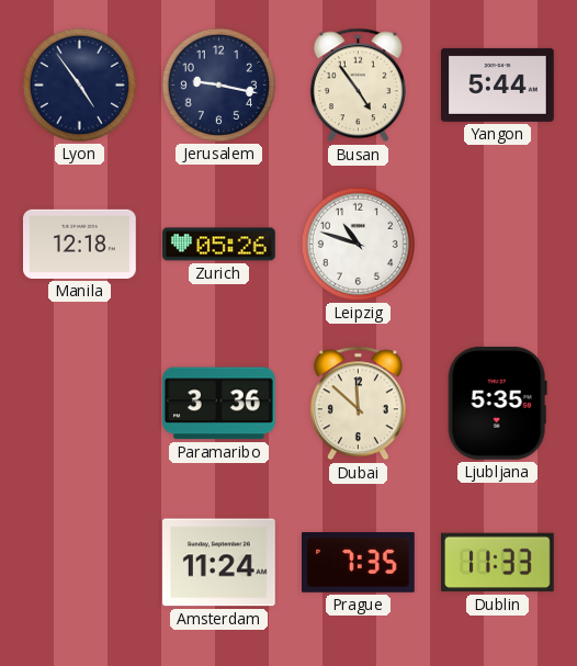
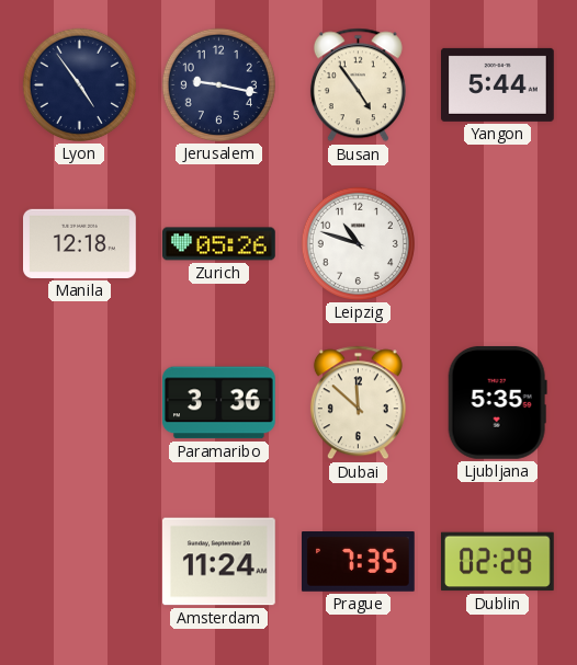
Dublin: 11:33 -> 02:29 (498, 562)
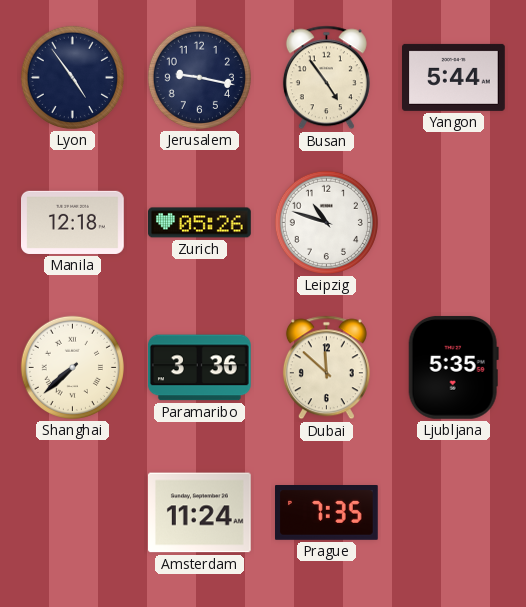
Shanghai: none -> 7:38 (72, 367)
Dublin: 02:29 -> none (498, 562)
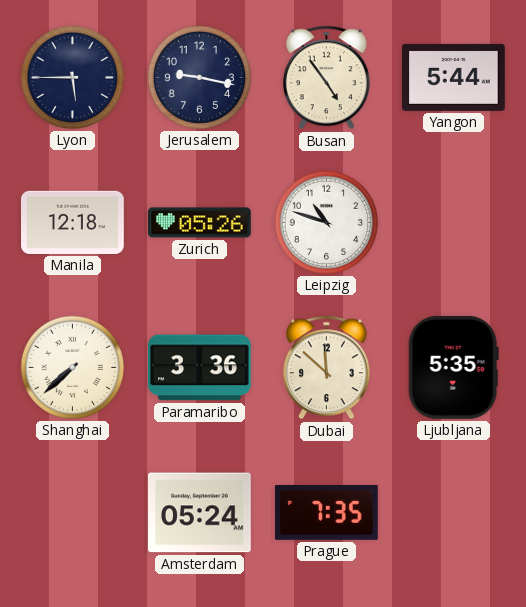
Lyon: 4:54 -> 5:45 (72, 77)
Amsterdam: 11:24 -> 05:24 (200, 513)
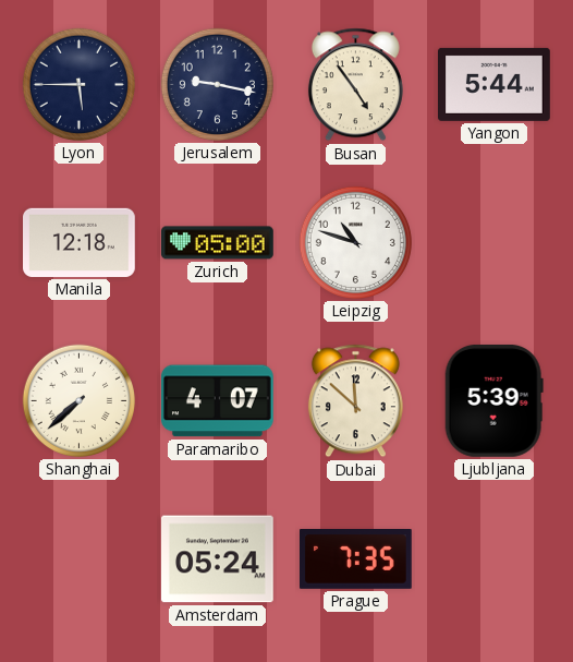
Zurich: 05:26 -> 05:00 (218, 243)
Paramaribo: 3:36 -> 4:07 (217, 401)
Ljubljana: 5:35 -> 5:39 (493, 400)
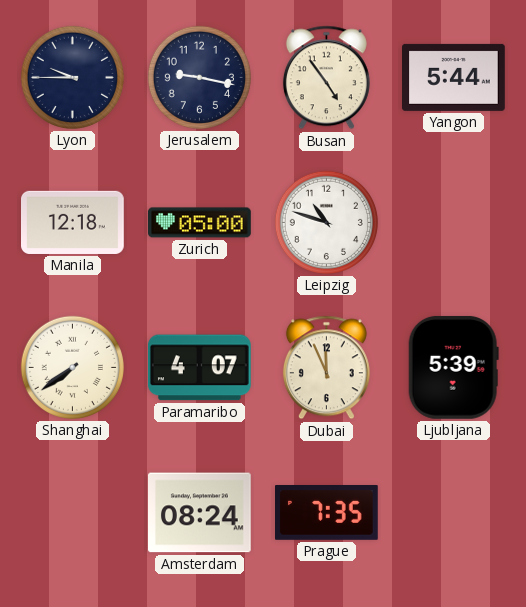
Lyon: 5:45 -> 9:45 (72, 77)
Shanghai: 7:38 -> 7:39 (72, 367)
Dubai: 11:52 -> 11:56 (326, 368)
Amsterdam: 05:24 -> 08:24 (200, 513)
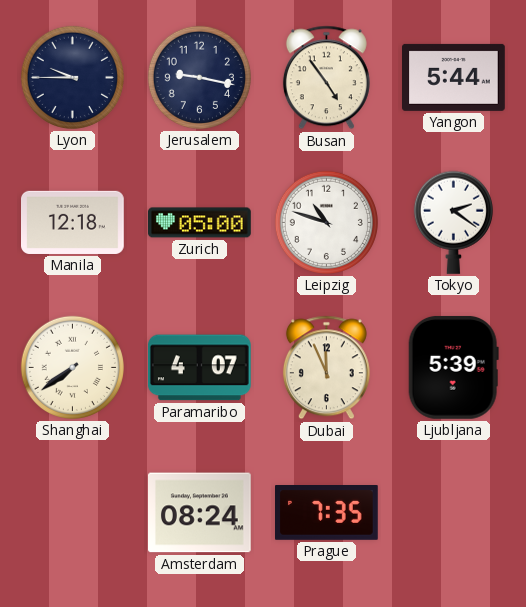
Tokyo: none -> 2:21 (453, 222)
